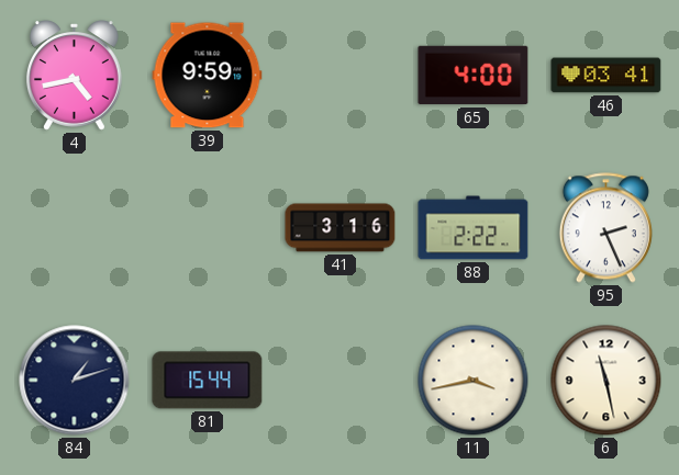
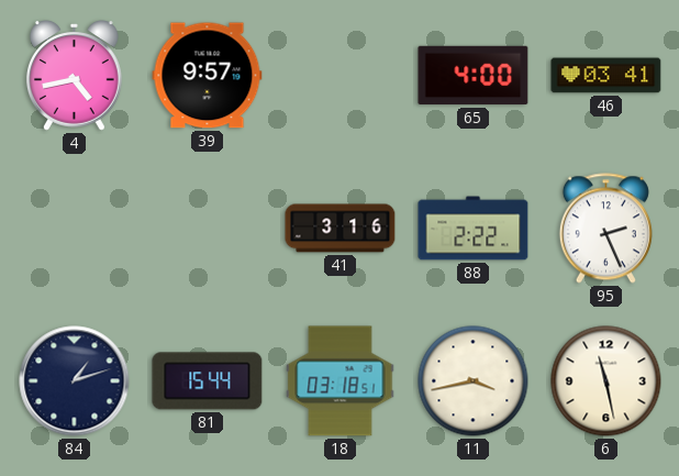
39: 9:59 -> 9:57 (208, 76)
18: none -> 03:18 (341, 381)
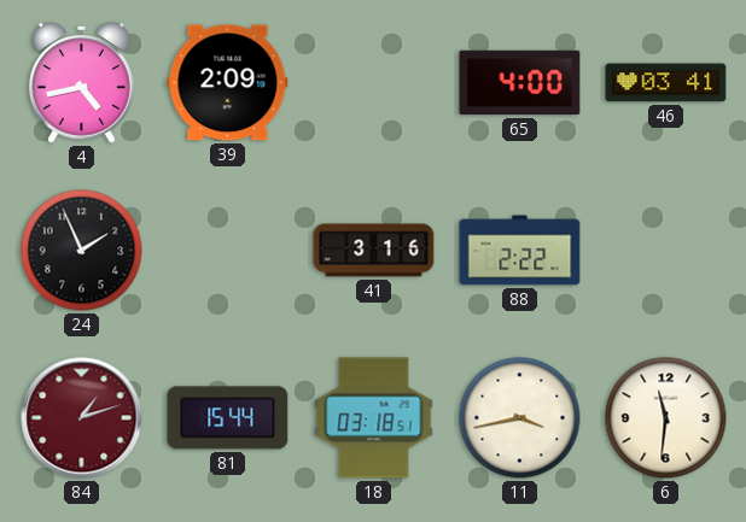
39: 9:57 -> 2:09 (228, 83)
24: none -> 1:56 (82, 251)
95: 2:26 -> none (605, 229)
84 dial: navy -> burgundy (82, 418)
6: 11:28 -> 11:31 (666, 418)
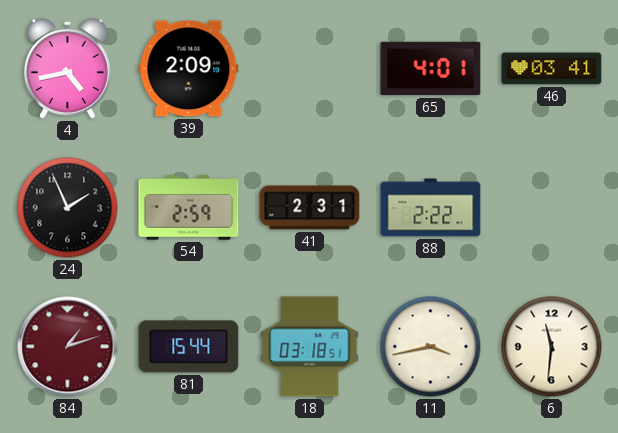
65: 4:00 -> 4:01 (431, 69)
54: none -> 2:59 (189, 208)
41: 3:16 -> 2:31 (310, 208)
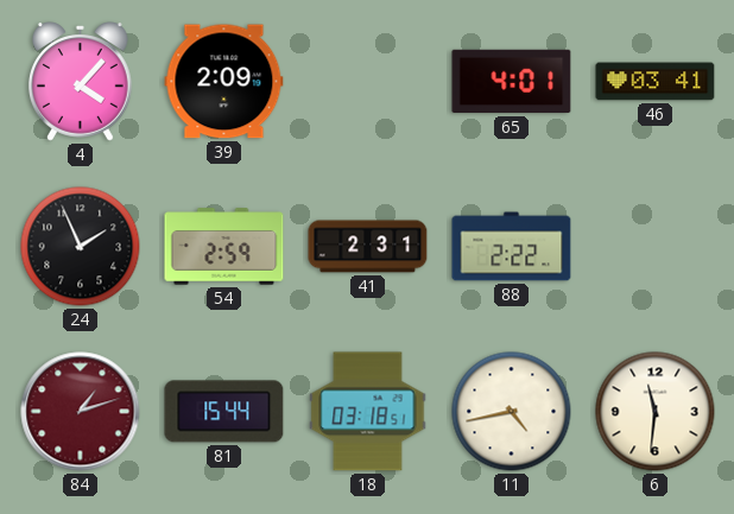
4: 4:43 -> 4:07 (80, 82)
11: 3:43 -> 4:43 (512, 412)
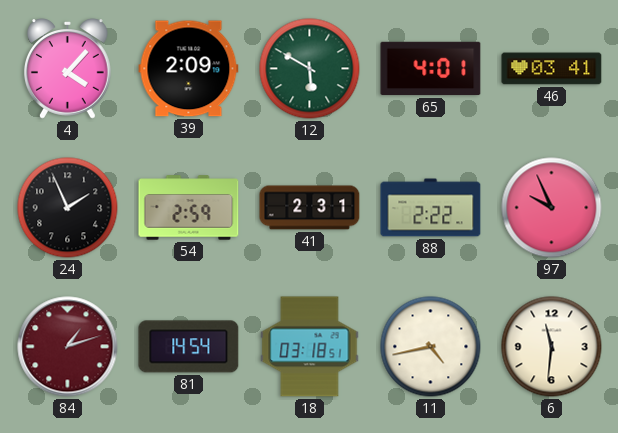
12: none -> 5:50 (310, 69)
97: none -> 9:56 (552, 208)
81: 15:44 -> 14:54 (189, 347)
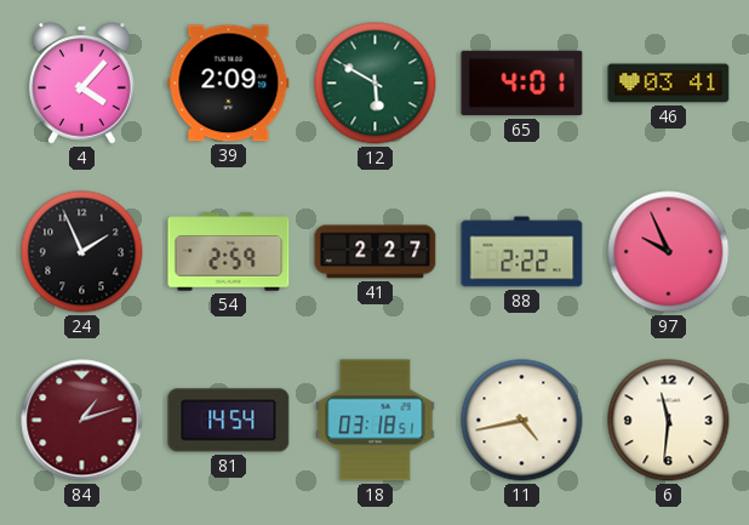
41: 2:31 -> 2:27 (376, 252)
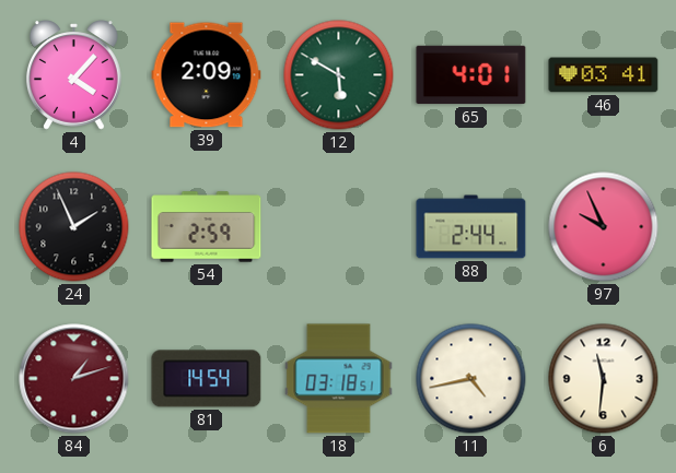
41: 2:27 -> none (376, 252)
88: 2:22 -> 2:44 (471, 227)
